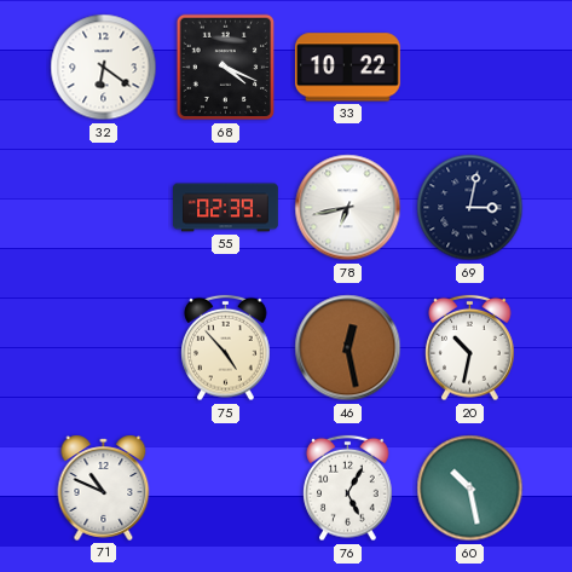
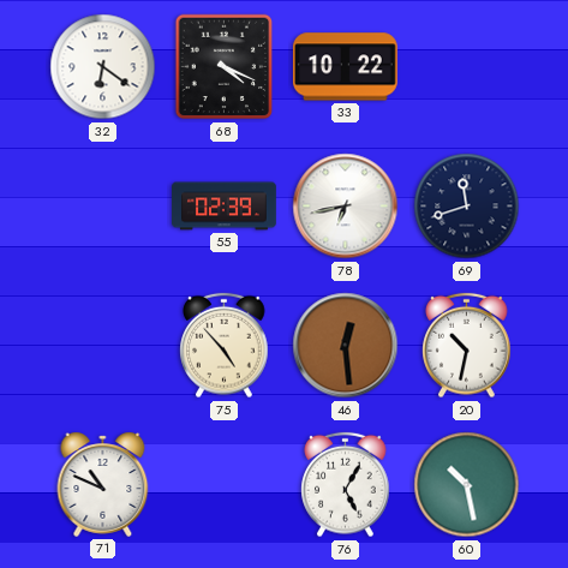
69: 3:02 -> 11:42 (467, 207)
46: 12:28 -> 12:29 (346, 346)
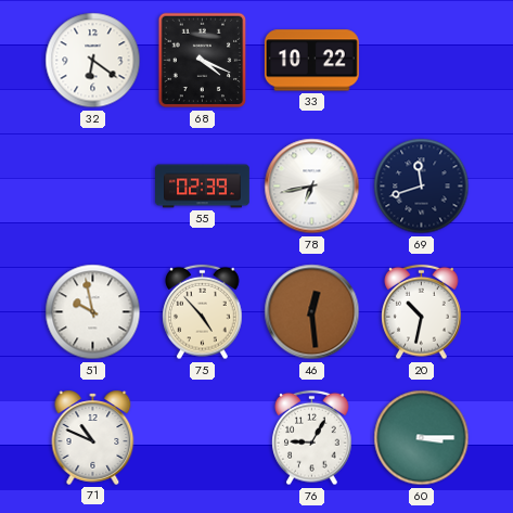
51: none -> 9:58 (93, 312)
76: 5:05 -> 9:05 (312, 438)
60: 10:28 -> 3:15 (422, 438)
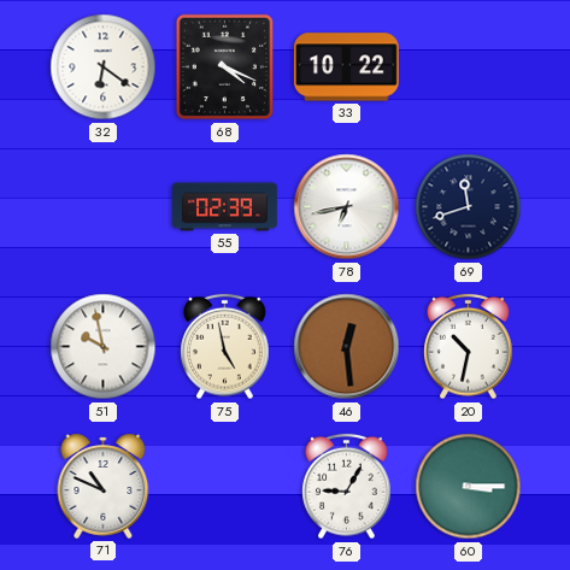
75: 4:53 -> 4:58 (225, 347)
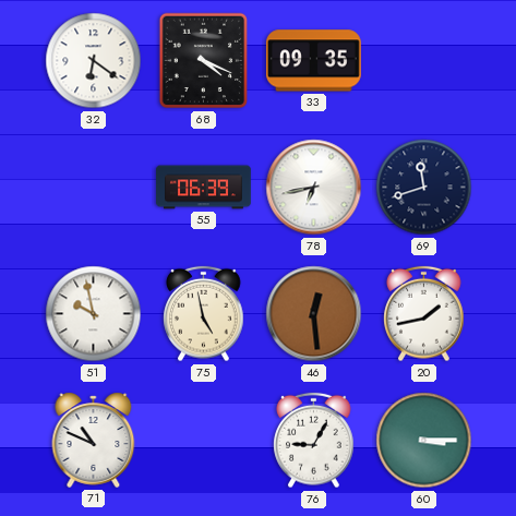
33: 10:22 -> 09:35 (313, 61)
55: 02:39 -> 06:39 (204, 188)
20: 10:32 -> 1:43 (424, 314)
